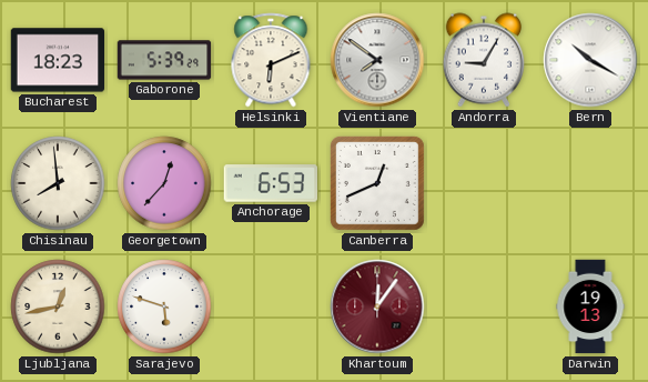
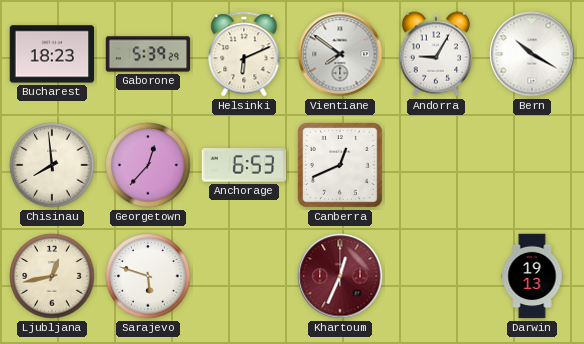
Khartoum: 12:06 -> 12:34 (340, 276)
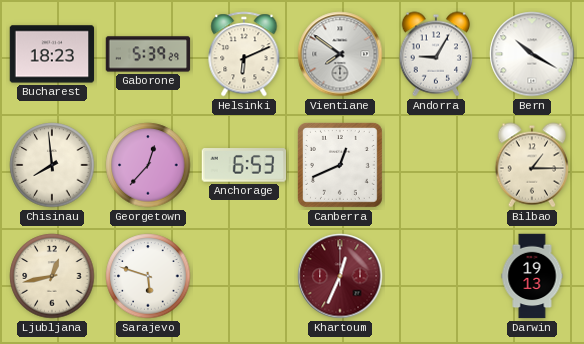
Bilbao: none -> 1:15 (532, 165)
